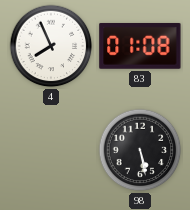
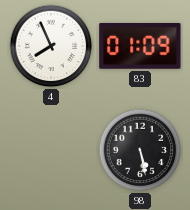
83: 01:08 -> 01:09 (140, 46)
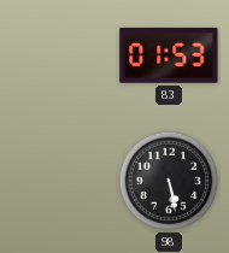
4: 7:56 -> none (51, 46)
83: 01:09 -> 01:53 (169, 55)
